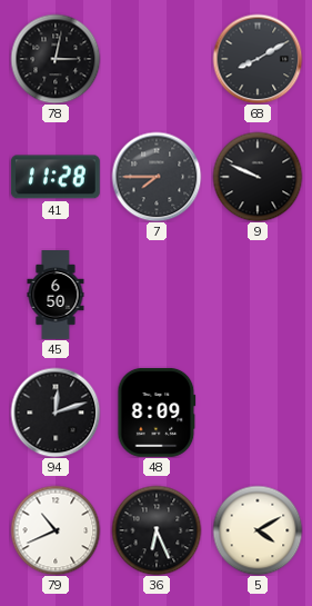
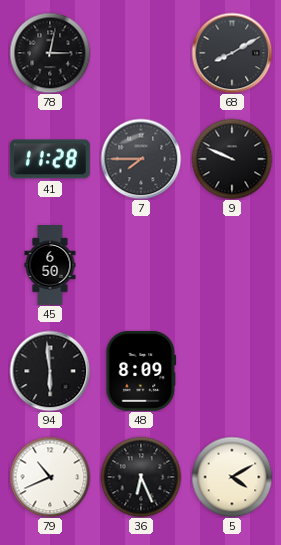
94: 12:12 -> 5:59 (50, 371)
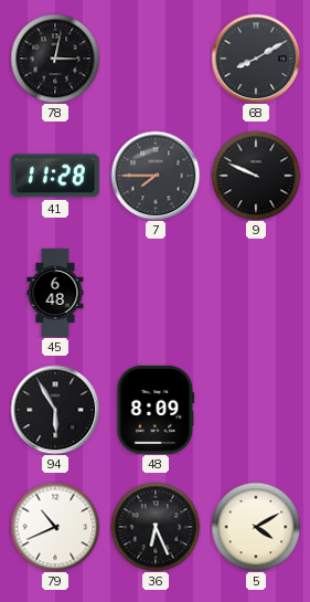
45: 6:50 -> 6:48 (55, 294)
94: 5:59 -> 5:55 (55, 410)
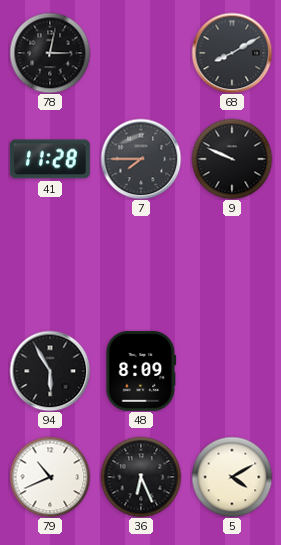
45: 6:48 -> none (55, 294)
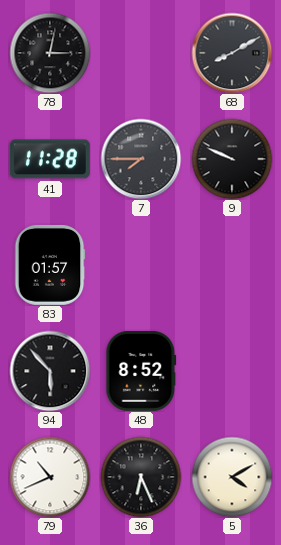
83: none -> 01:57 (50, 265)
94: 5:55 -> 5:53 (50, 371)
48: 8:09 -> 8:52 (141, 371)
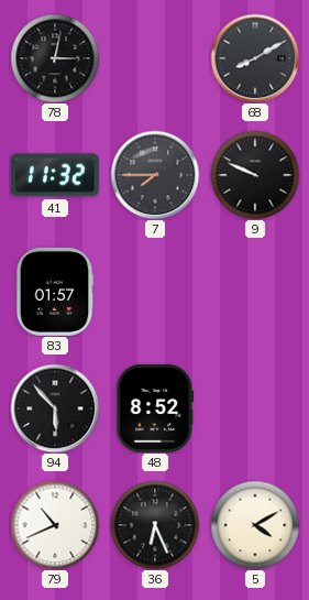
41: 11:28 -> 11:32 (55, 175)
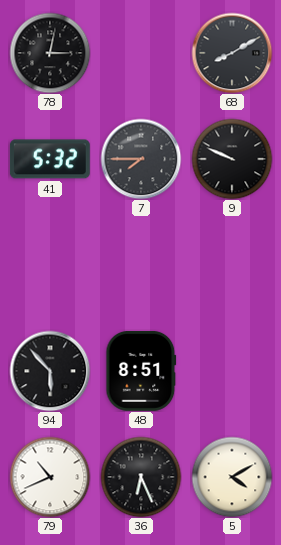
41: 11:32 -> 5:32 (50, 159)
83: 01:57 -> none (55, 292)
48: 8:52 -> 8:51 (141, 371)
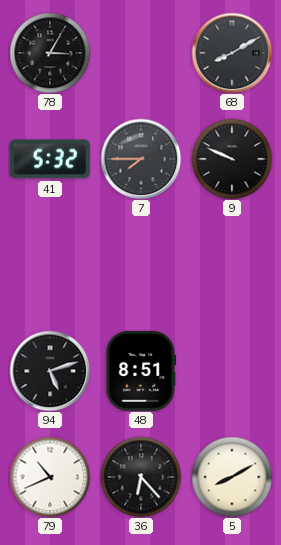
78: 3:02 -> 3:05 (50, 53)
94: 5:53 -> 5:12 (50, 371)
36: 6:26 -> 6:23 (141, 477)
5: 4:10 -> 8:10 (232, 477)
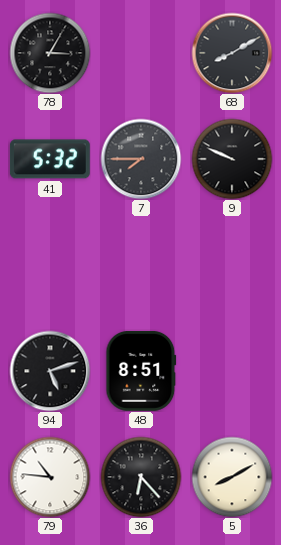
79: 10:41 -> 10:46 (50, 477)
